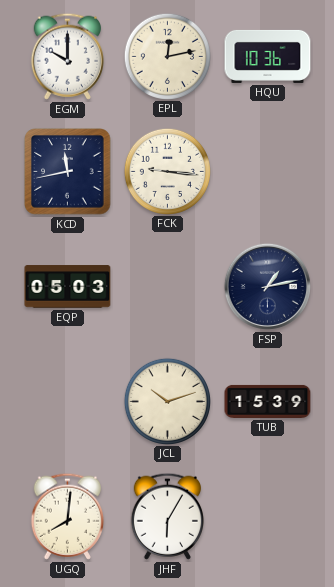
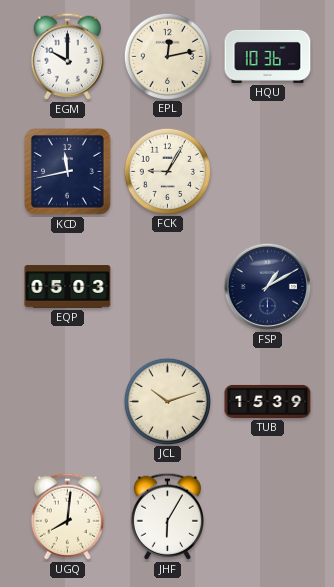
FCK: 9:16 -> 9:05 (167, 171)
FSP: 1:13 -> 1:10 (267, 286)
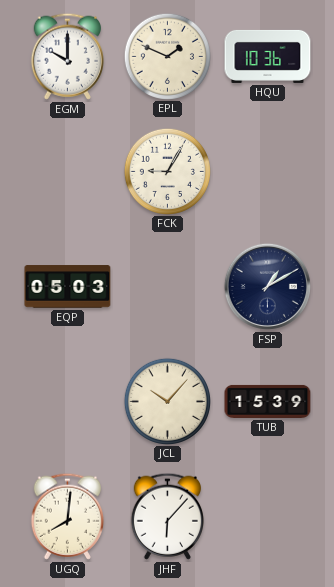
EPL: 12:13 -> 1:49 (167, 56)
KCD: 11:43 -> none (68, 172)
JCL: 10:12 -> 10:07 (167, 401)
JHF: 6:05 -> 6:07 (167, 516)
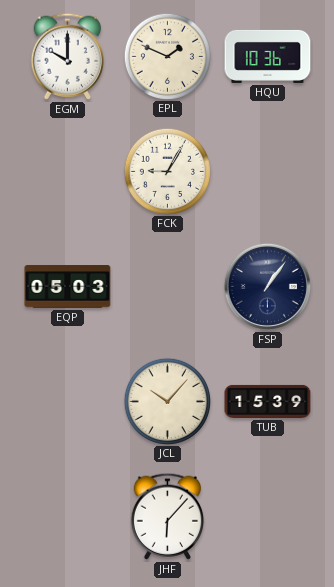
FSP: 1:10 -> 1:06 (267, 286)
UGQ: 8:01 -> none (67, 516)
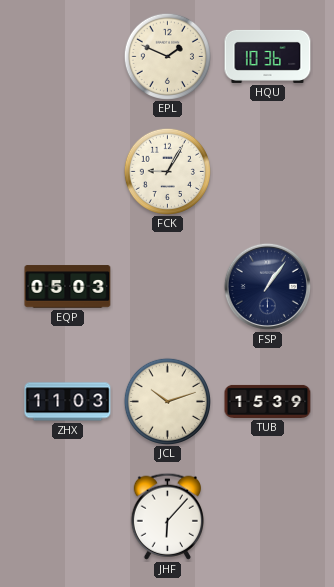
EGM: 10:00 -> none (67, 56)
ZHX: none -> 11:03 (68, 402)
JCL: 10:07 -> 10:12 (167, 401)
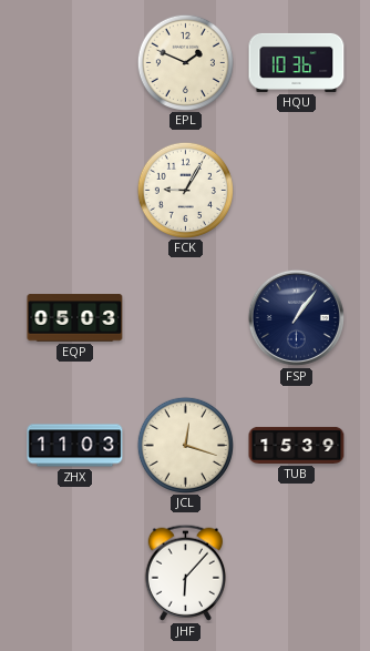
JCL: 10:12 -> 12:18 (185, 445)
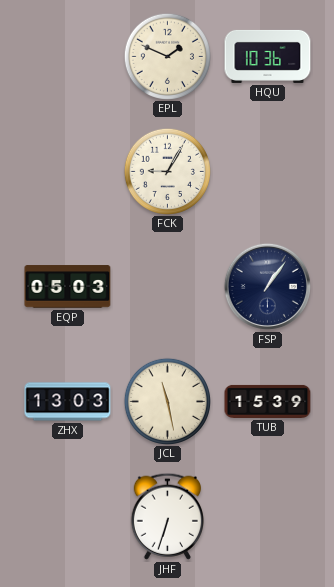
ZHX: 11:03 -> 13:03 (68, 402)
JCL: 12:18 -> 11:28 (167, 401)
JHF: 6:07 -> 6:33 (167, 516)
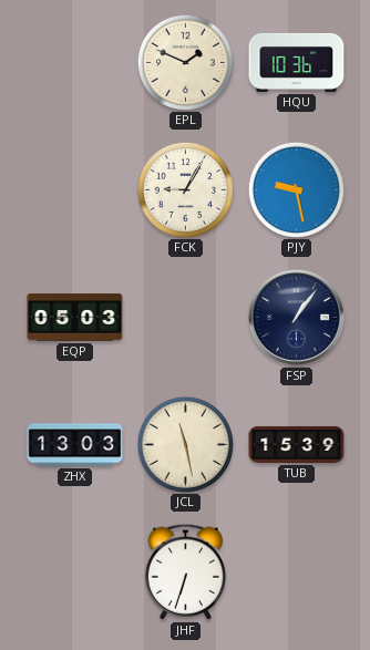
PJY: none -> 9:28 (296, 189)
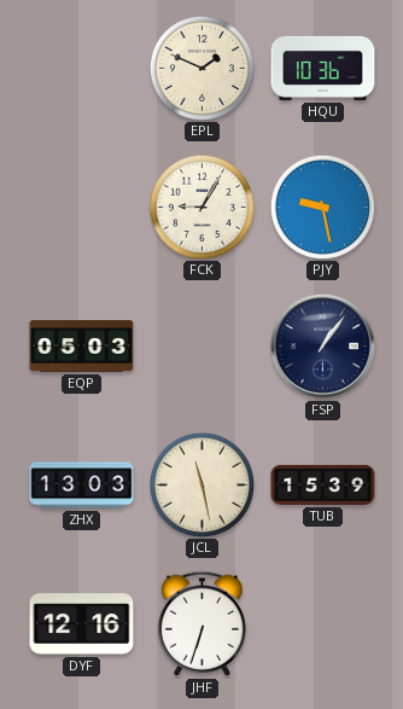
DYF: none -> 12:16 (82, 624)
